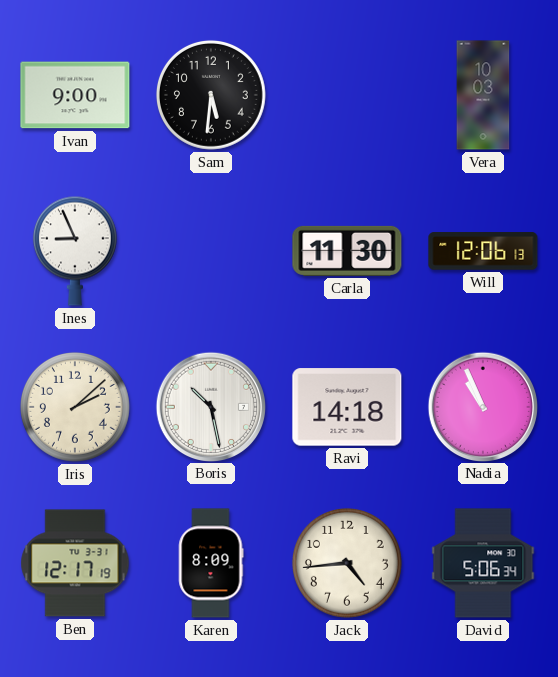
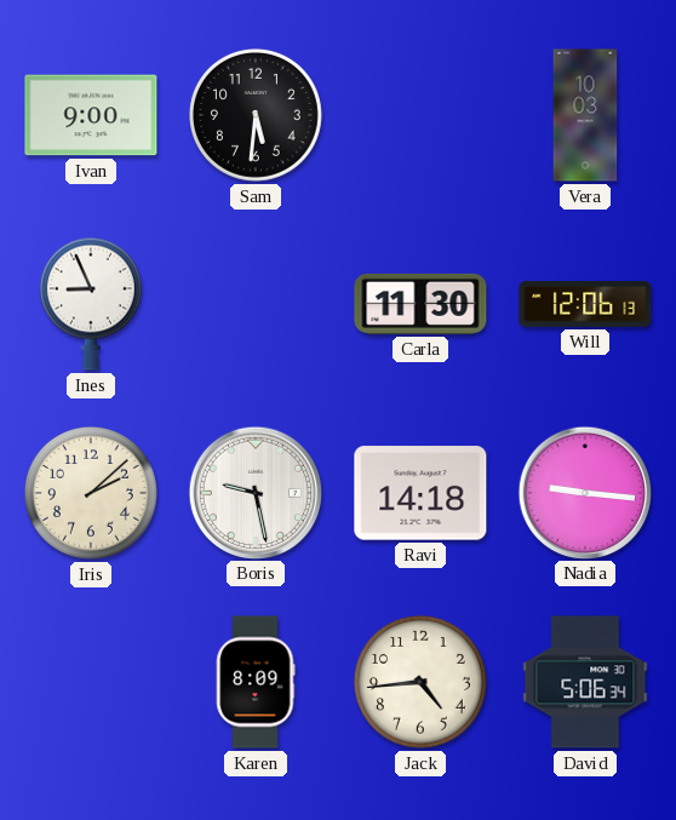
Boris: 10:28 -> 9:28 (254, 492)
Nadia: 10:56 -> 9:16 (584, 492)
Ben: 12:17 -> none (75, 563)
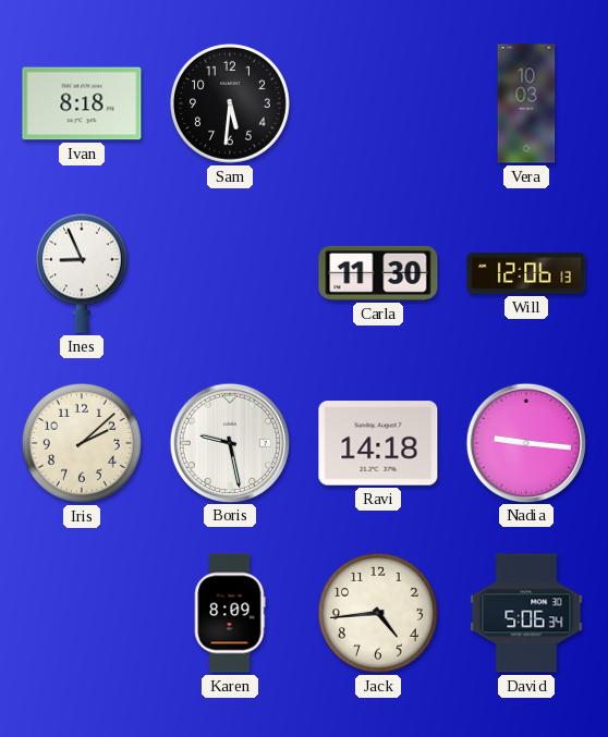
Ivan: 9:00 -> 8:18 (82, 103)
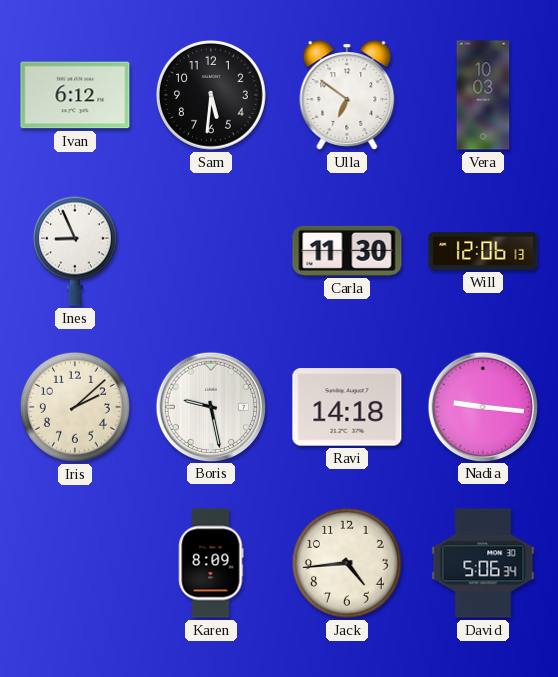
Ivan: 8:18 -> 6:12 (75, 95)
Ulla: none -> 6:51 (347, 95)
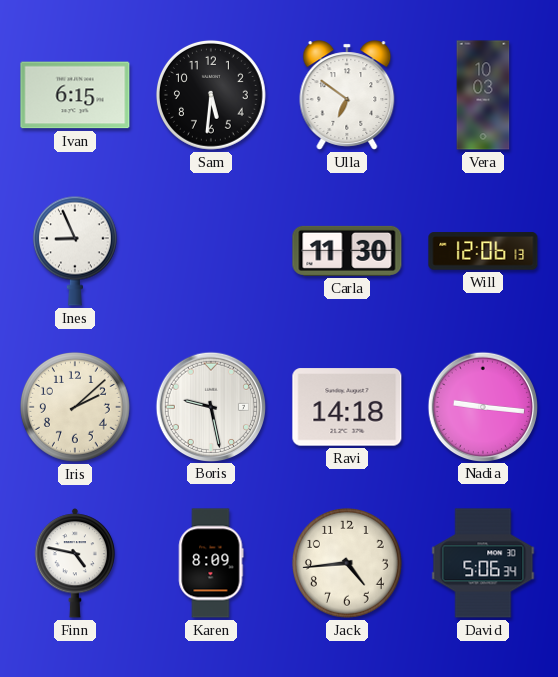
Ivan: 6:12 -> 6:15 (75, 95)
Finn: none -> 4:47 (74, 563)
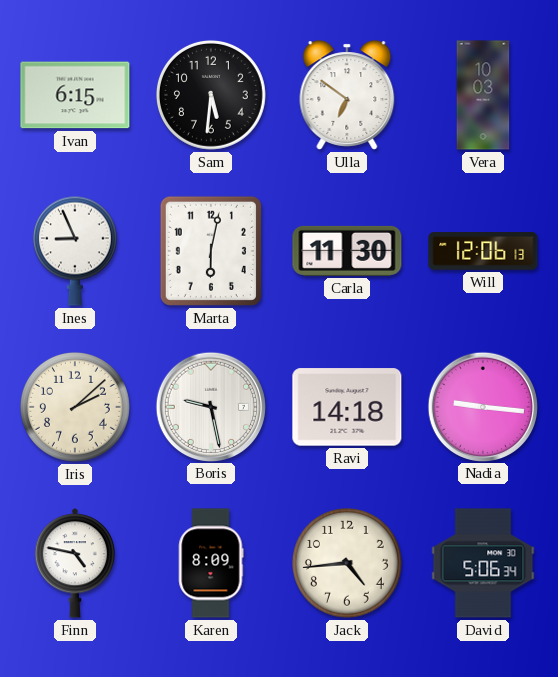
Marta: none -> 6:02 (211, 251)
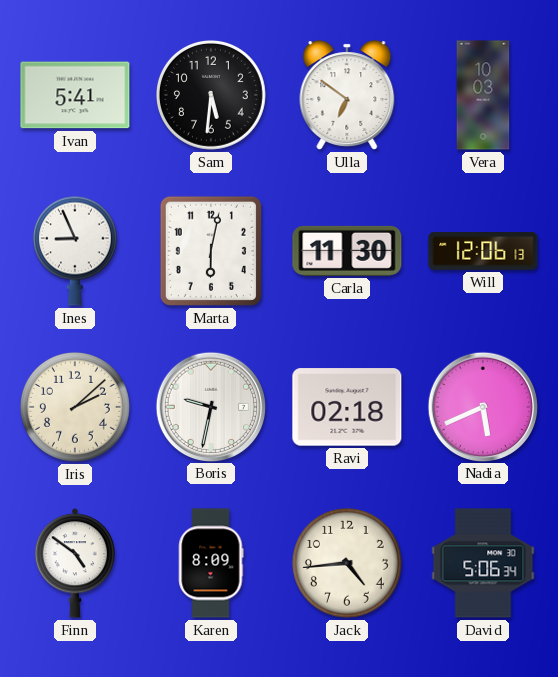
Ivan: 6:15 -> 5:41 (75, 95)
Boris: 9:28 -> 9:32 (210, 406)
Ravi: 14:18 -> 02:18 (347, 407)
Nadia: 9:16 -> 5:41 (482, 406)
Finn: 4:47 -> 4:51 (74, 563)
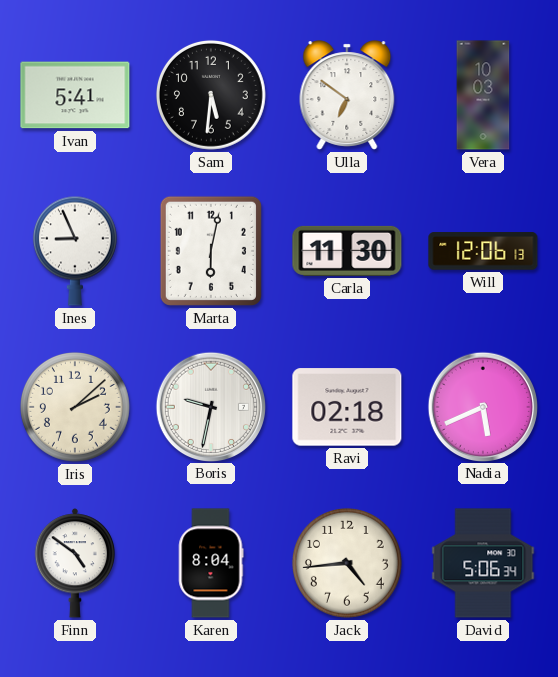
Karen: 8:09 -> 8:04 (211, 563)
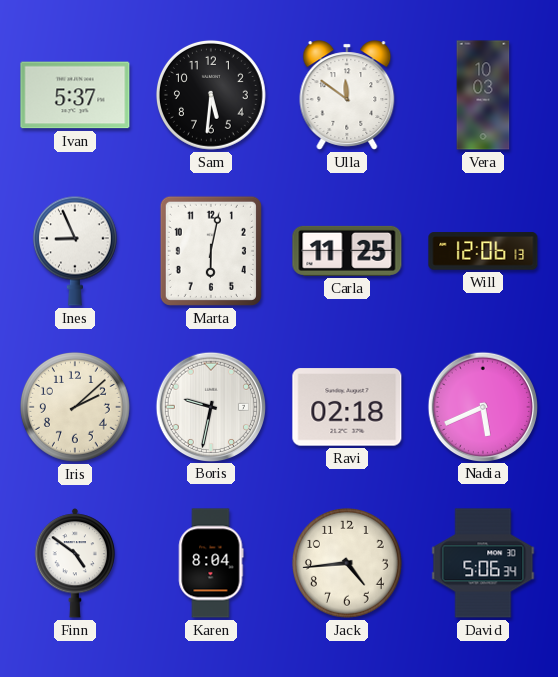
Ivan: 5:41 -> 5:37 (75, 95)
Ulla: 6:51 -> 11:51 (347, 95)
Carla: 11:30 -> 11:25 (347, 251)
